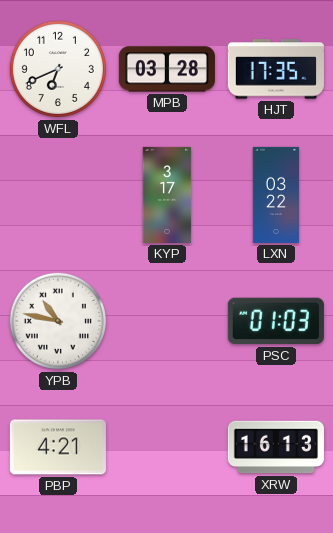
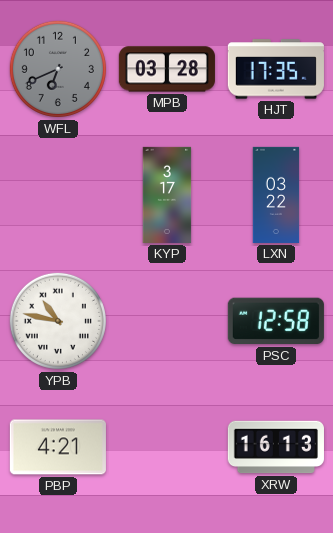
WFL dial: white -> grey (58, 69)
PSC: 01:03 -> 12:58 (276, 321)
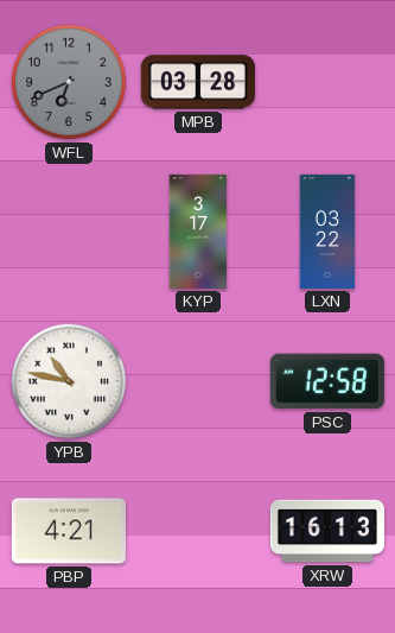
HJT: 17:35 -> none (276, 69)
